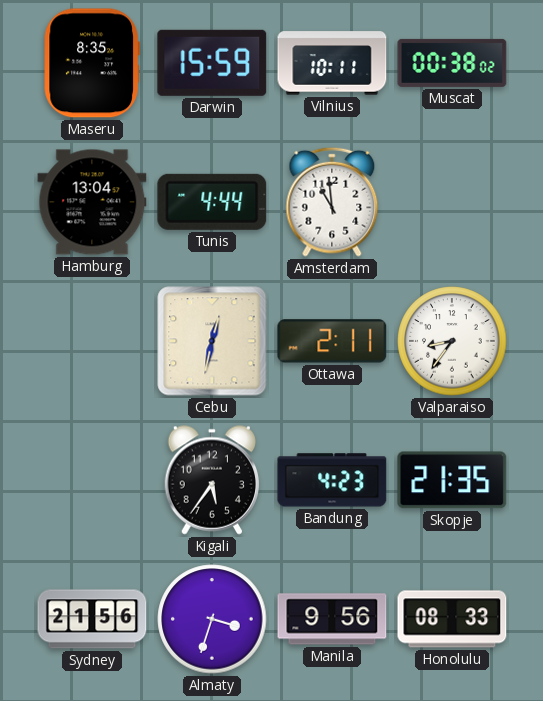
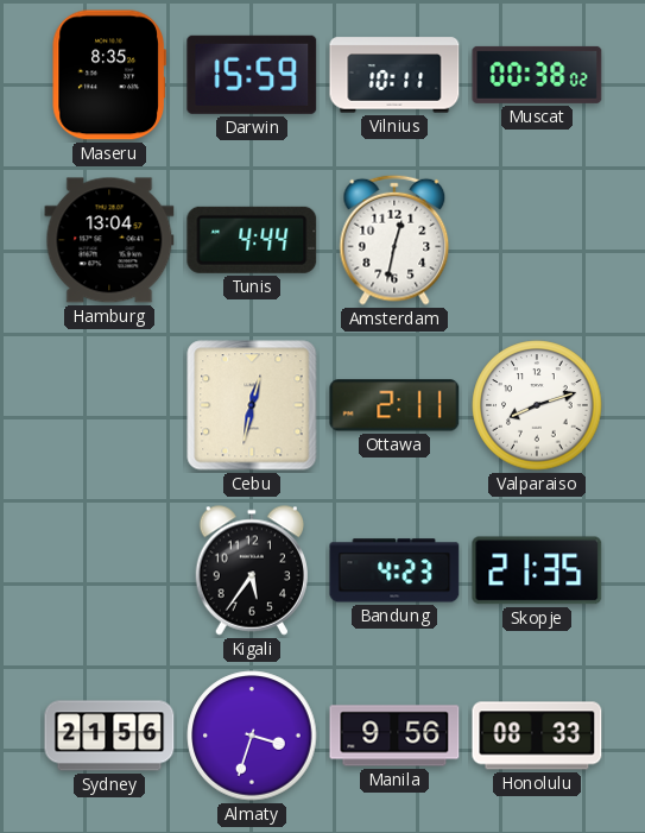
Amsterdam: 10:59 -> 12:32 (394, 240)
Valparaiso: 8:36 -> 8:12 (537, 405)
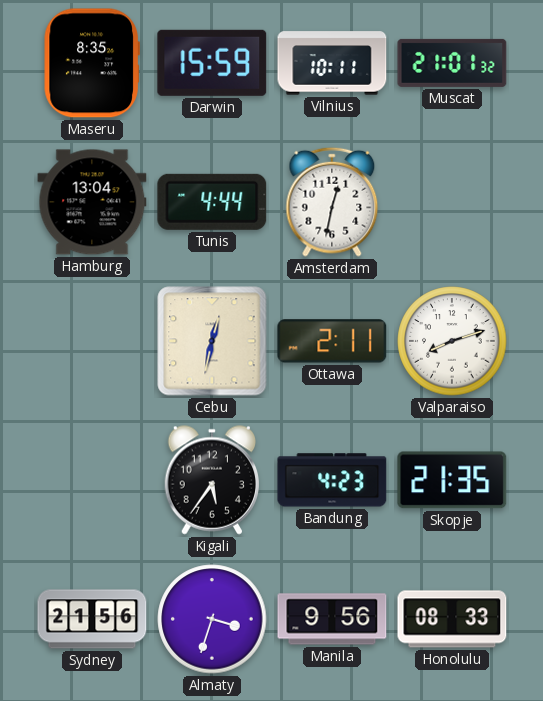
Muscat: 00:38 -> 21:01 (452, 63)
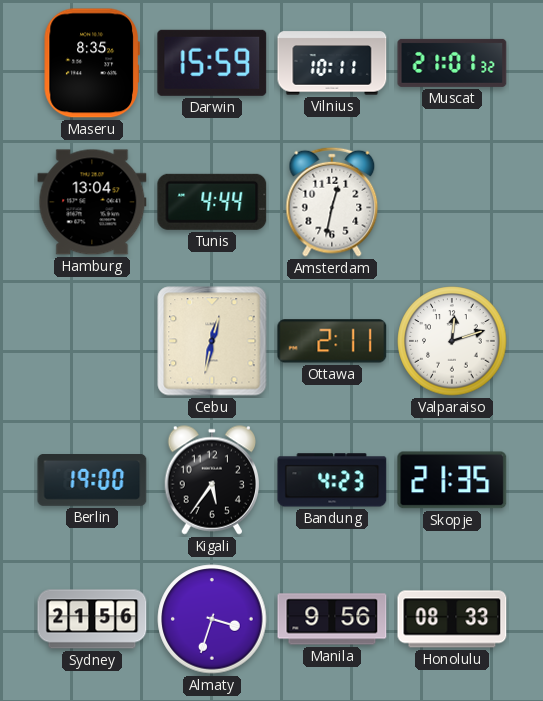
Valparaiso: 8:12 -> 12:12 (452, 341)
Berlin: none -> 19:00 (92, 481)
